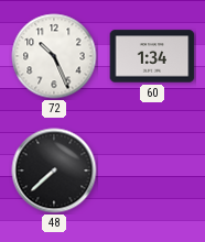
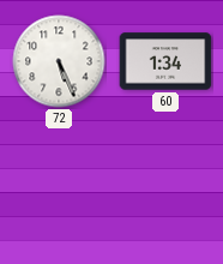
72: 10:26 -> 5:26 (59, 61)
48: 7:38 -> none (54, 170)
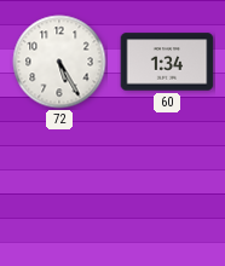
72: 5:26 -> 5:25 (59, 62)
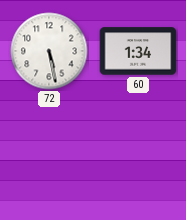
72: 5:25 -> 5:28 (49, 51)
